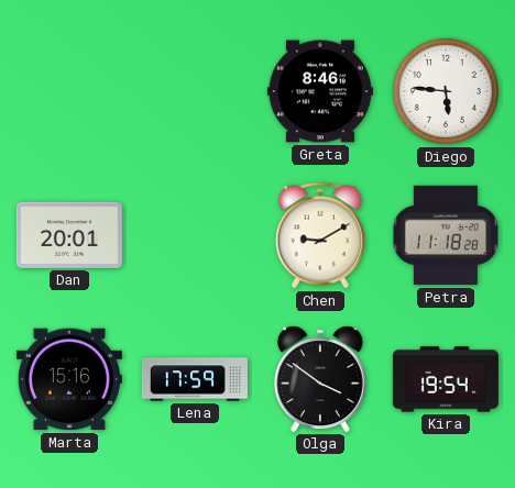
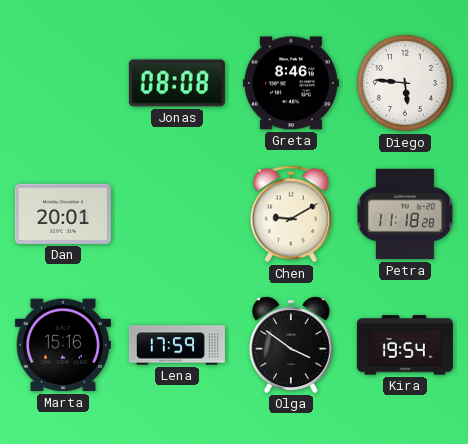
Jonas: none -> 08:08 (177, 83)
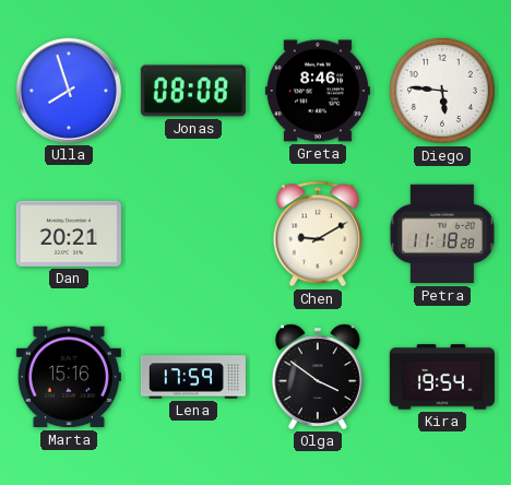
Ulla: none -> 7:57 (69, 91)
Dan: 20:01 -> 20:21 (69, 234)
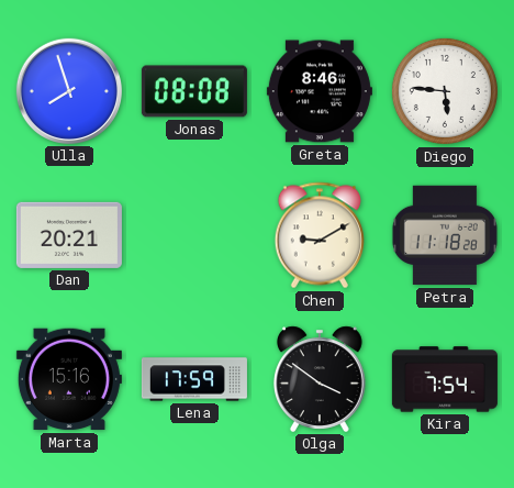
Kira: 19:54 -> 7:54 (445, 379)
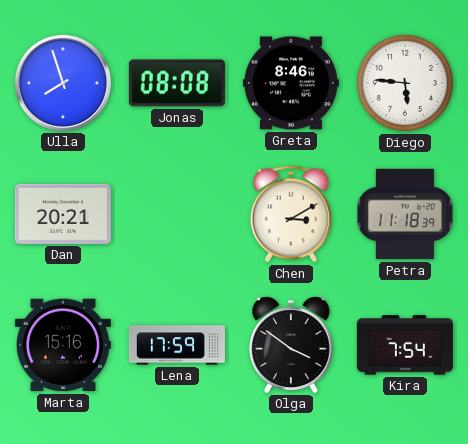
Chen: 9:10 -> 3:10 (291, 214)
Petra: 11:18:28 -> 11:18:39 (405, 214)
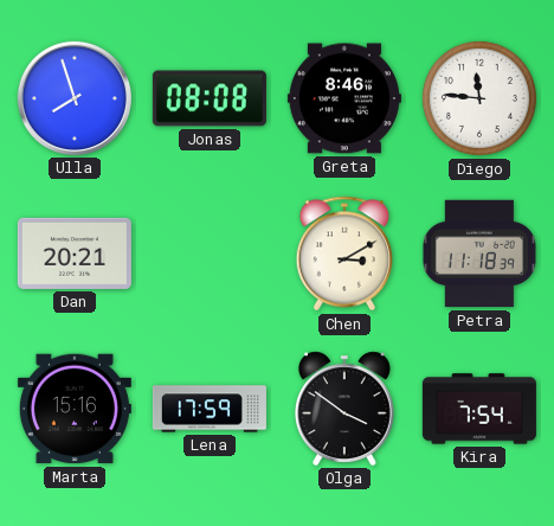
Diego: 5:46 -> 11:46 (479, 98)
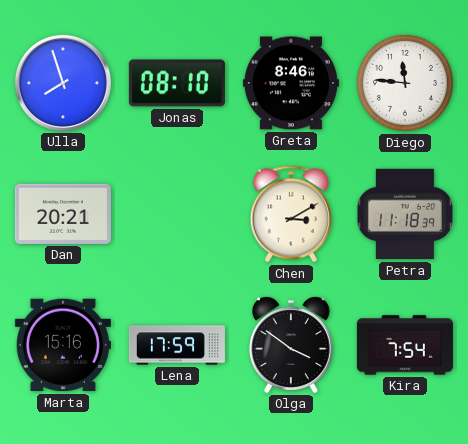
Jonas: 08:08 -> 08:10 (177, 83)
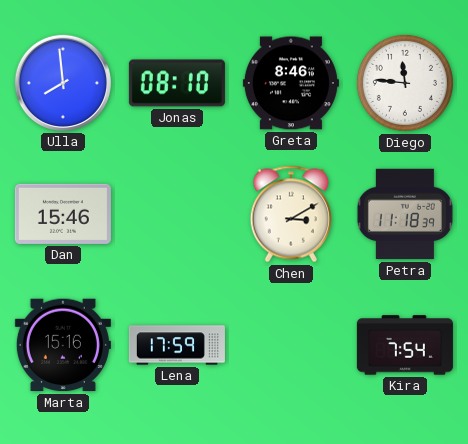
Ulla: 7:57 -> 7:59 (63, 83)
Dan: 20:21 -> 15:46 (63, 214)
Olga: 3:51 -> none (291, 345)
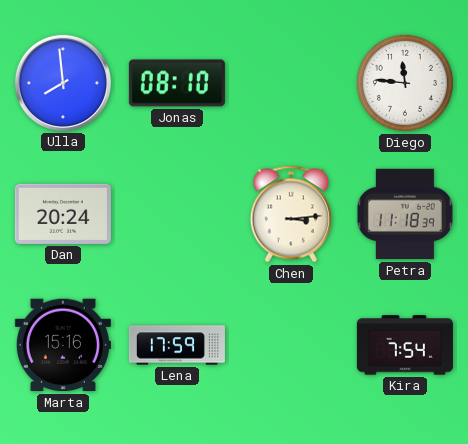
Greta: 8:46 -> none (291, 83)
Dan: 15:46 -> 20:24 (63, 214)
Chen: 3:10 -> 3:14 (291, 214)
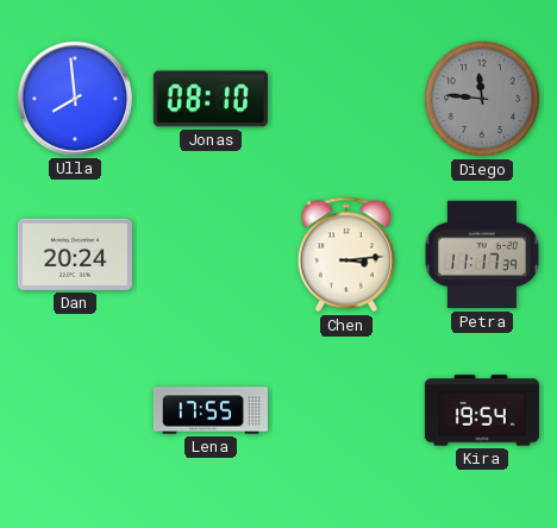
Diego dial: white -> grey (482, 99)
Petra: 11:18 -> 11:17 (482, 254)
Marta: 15:16 -> none (63, 345)
Lena: 17:59 -> 17:55 (211, 410)
Kira: 7:54 -> 19:54 (482, 410)
